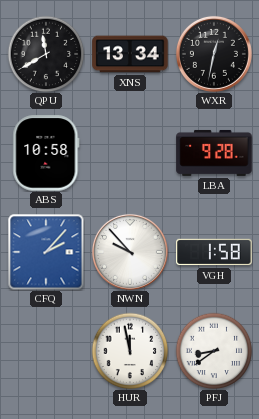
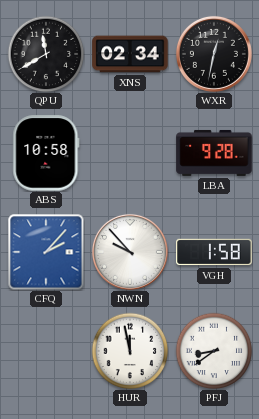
XNS: 13:34 -> 02:34 (130, 54)
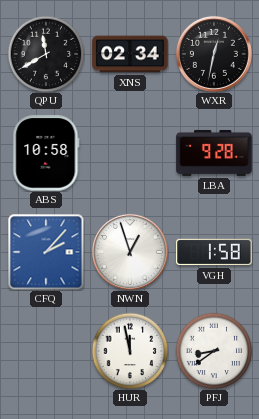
NWN: 9:53 -> 12:57 (130, 252)
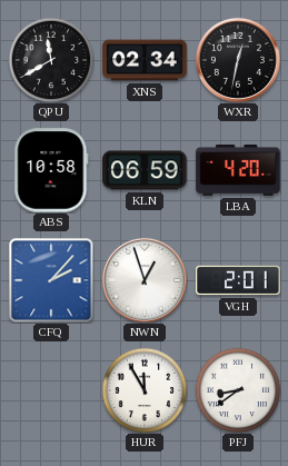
KLN: none -> 06:59 (145, 170)
LBA: 9:28 -> 4:20 (238, 170)
VGH: 1:58 -> 2:01 (238, 280)
HUR: 11:58 -> 11:55 (145, 390)
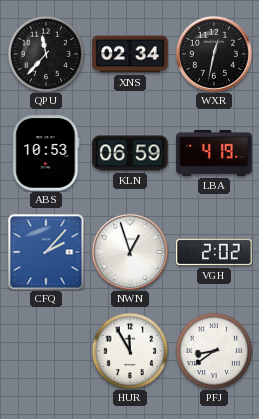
QPU: 11:40 -> 11:37 (46, 54)
ABS: 10:58 -> 10:53 (46, 153)
LBA: 4:20 -> 4:19 (214, 153)
VGH: 2:01 -> 2:02 (214, 252)
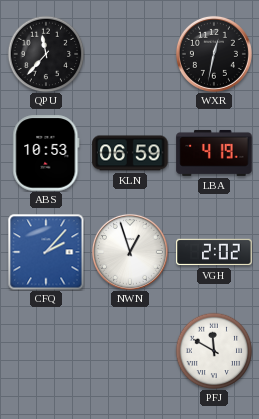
XNS: 02:34 -> none (130, 54)
HUR: 11:55 -> none (130, 351)
PFJ: 8:39 -> 11:50 (214, 351)
